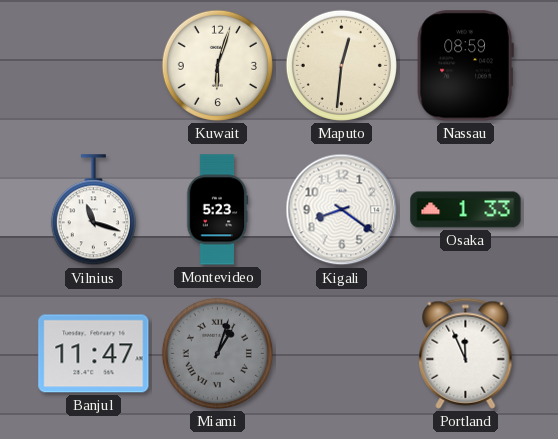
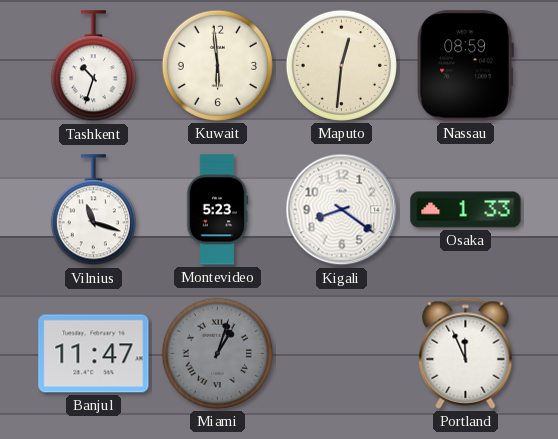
Tashkent: none -> 10:33 (93, 66)
Kuwait: 6:03 -> 5:59 (217, 65)
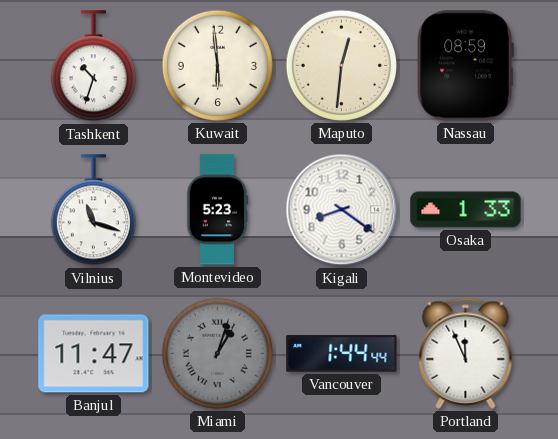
Vancouver: none -> 1:44 (342, 354)
